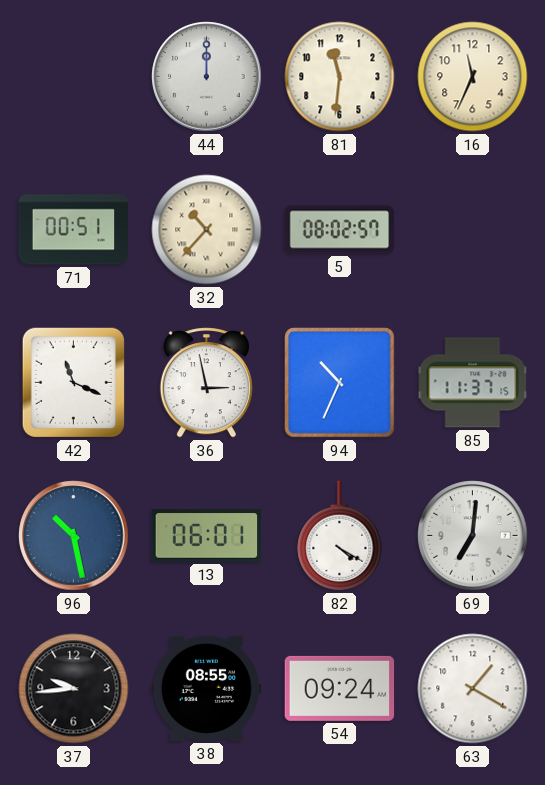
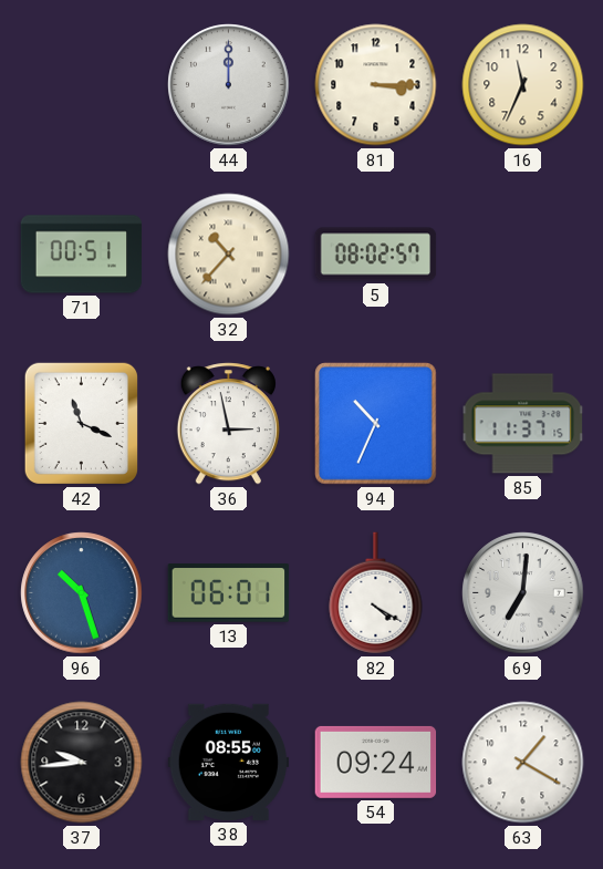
81: 11:31 -> 3:15 (376, 85)
96: 10:28 -> 10:27 (82, 593)
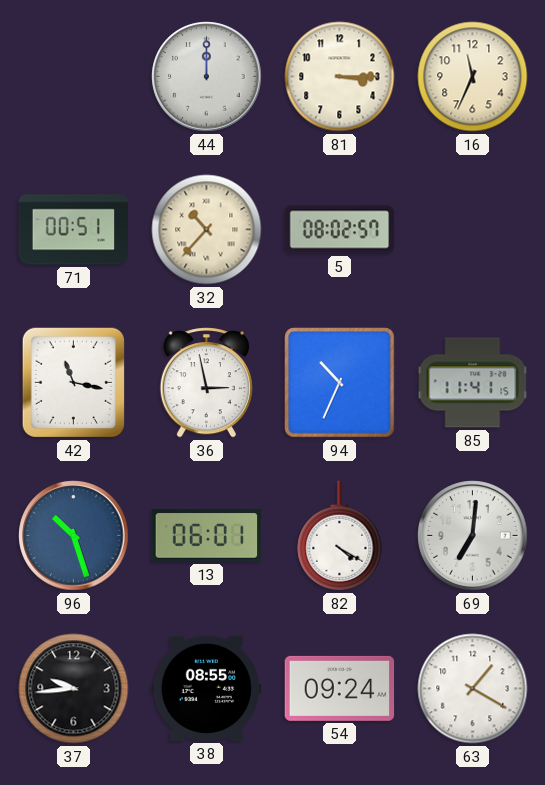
42: 11:19 -> 11:17 (73, 382)
85: 11:37 -> 11:41 (473, 383)
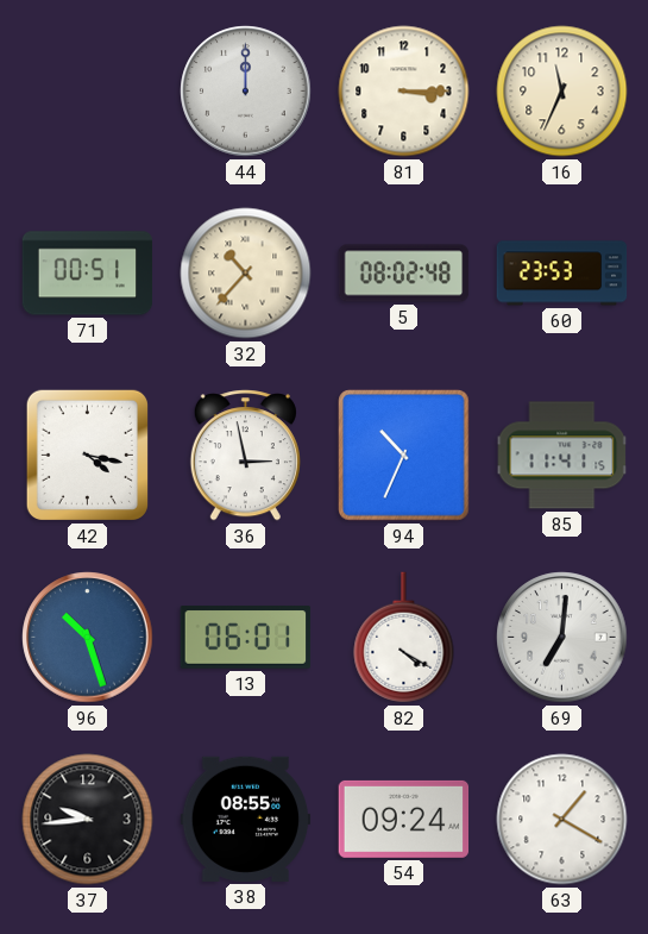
5: 08:02:57 -> 08:02:48 (404, 274)
60: none -> 23:53 (562, 274)
42: 11:17 -> 4:17 (87, 455)
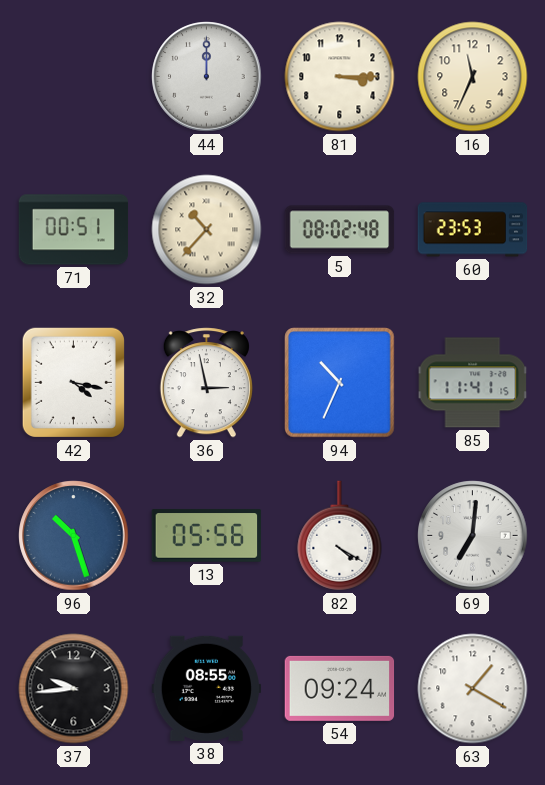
13: 06:01 -> 05:56 (207, 536)
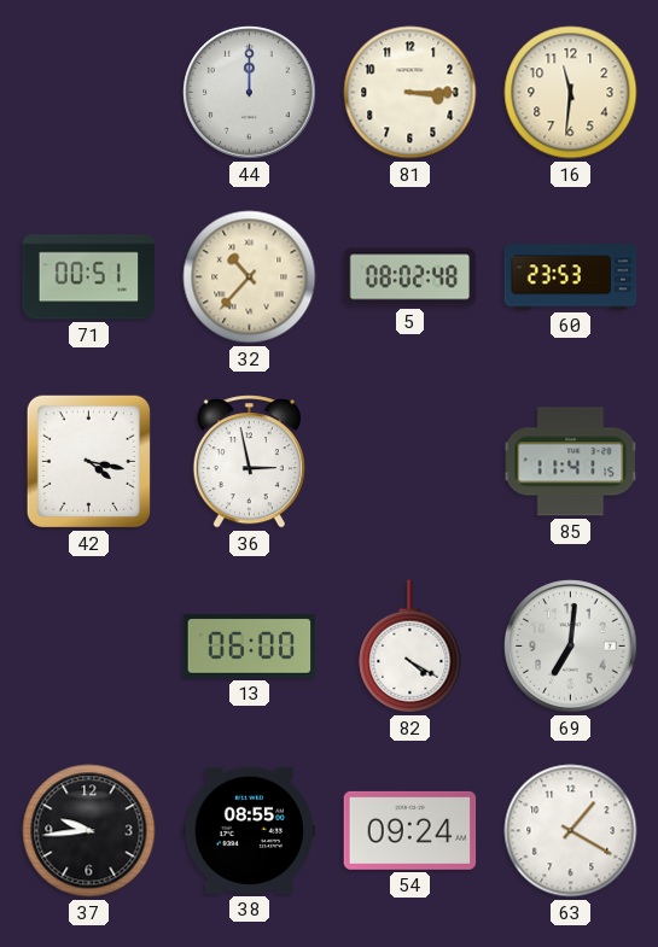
16: 11:34 -> 11:31 (571, 93)
94: 10:34 -> none (340, 383)
96: 10:27 -> none (74, 536)
13: 05:56 -> 06:00 (250, 647)
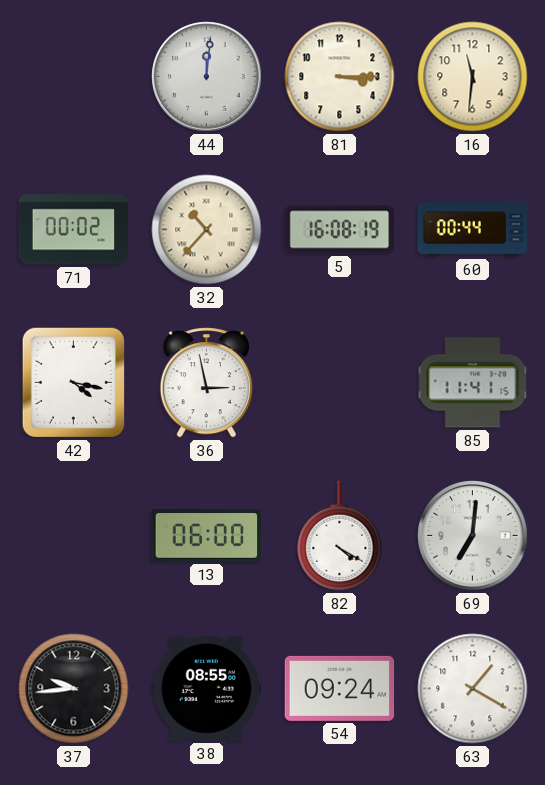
44: 12:00 -> 12:01 (207, 77)
71: 00:51 -> 00:02 (74, 230)
5: 08:02 -> 16:08 (340, 230)
60: 23:53 -> 00:44 (473, 230)
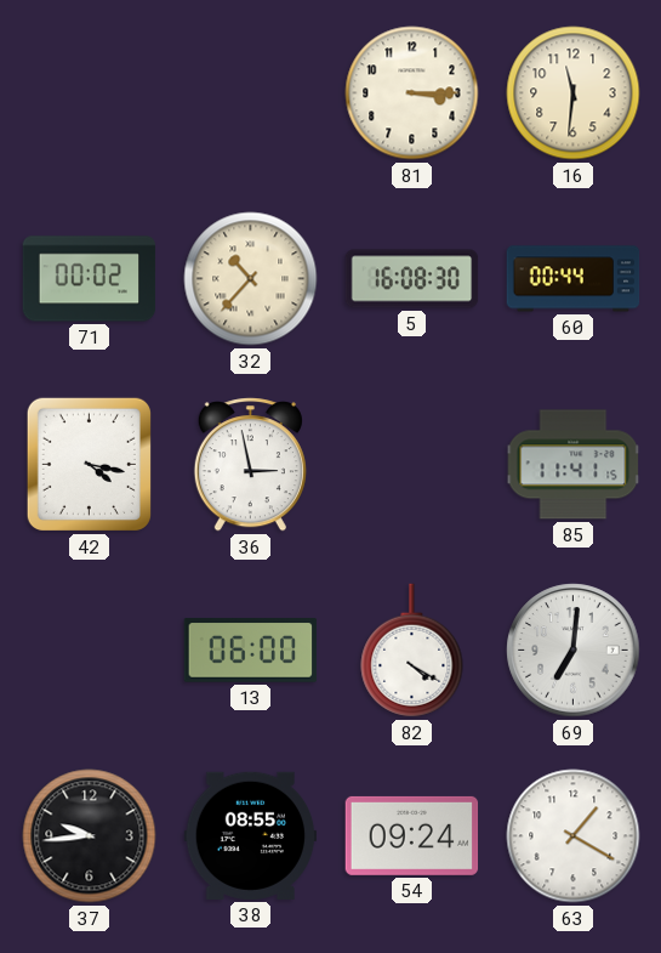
44: 12:01 -> none (207, 77)
5: 16:08:19 -> 16:08:30 (412, 279)
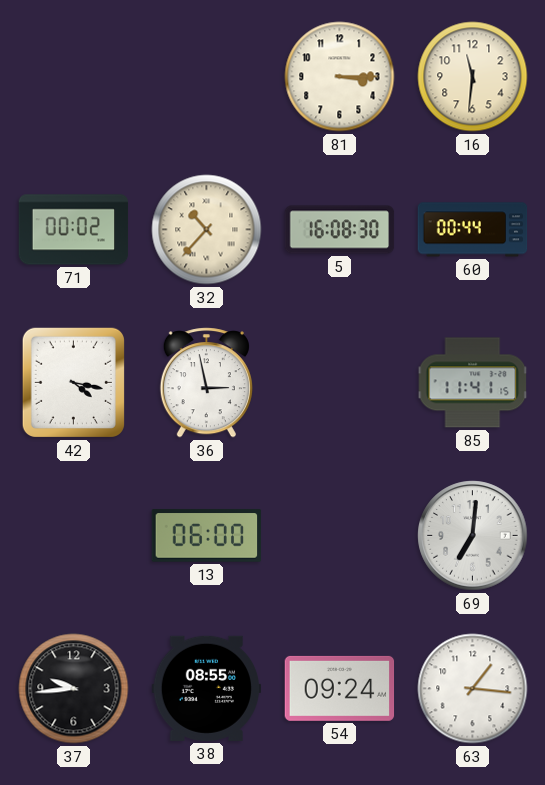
82: 4:20 -> none (412, 651)
63: 1:20 -> 1:16 (473, 689)
